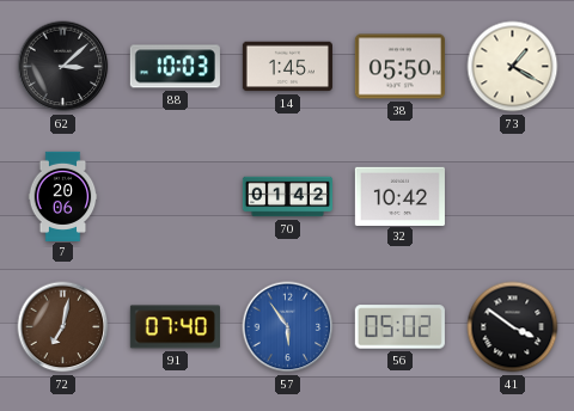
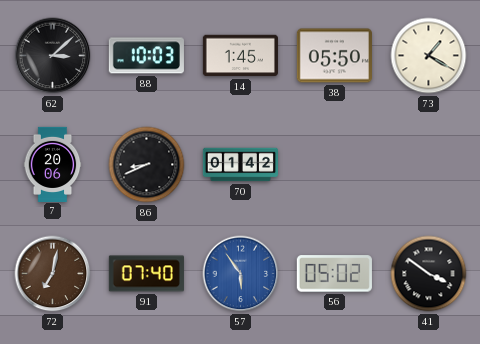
86: none -> 8:41 (147, 165)
32: 10:42 -> none (399, 196)
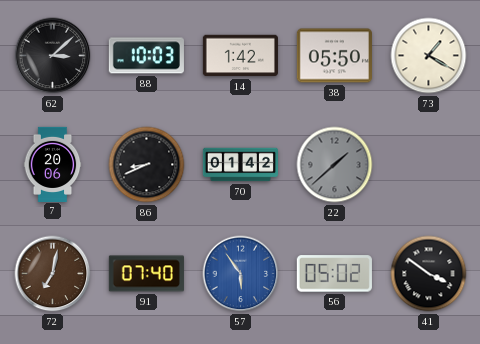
14: 1:45 -> 1:42 (240, 56)
22: none -> 1:38 (335, 165)
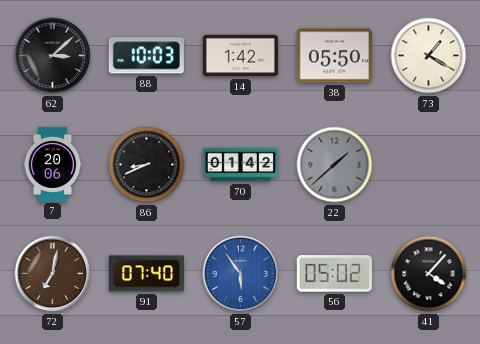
41: 3:51 -> 4:07 (429, 274)
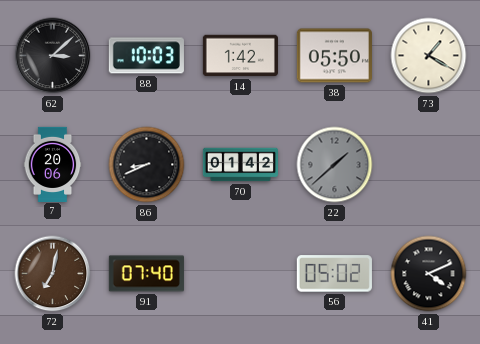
57: 5:54 -> none (241, 274)
41: 4:07 -> 4:11 (429, 274)
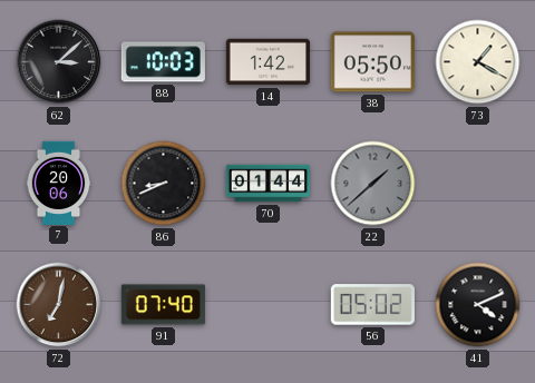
70: 01:42 -> 01:44 (267, 184)
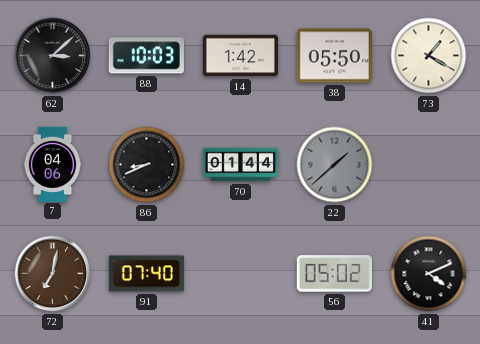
7: 20:06 -> 04:06 (53, 164)
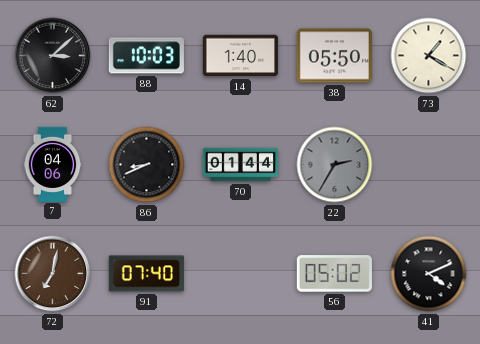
14: 1:42 -> 1:40 (240, 56)
22: 1:38 -> 2:35 (335, 165)
